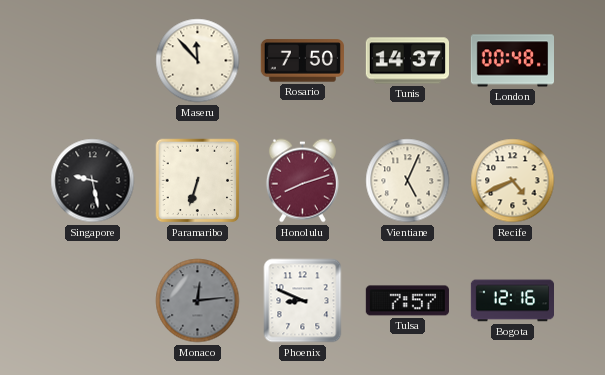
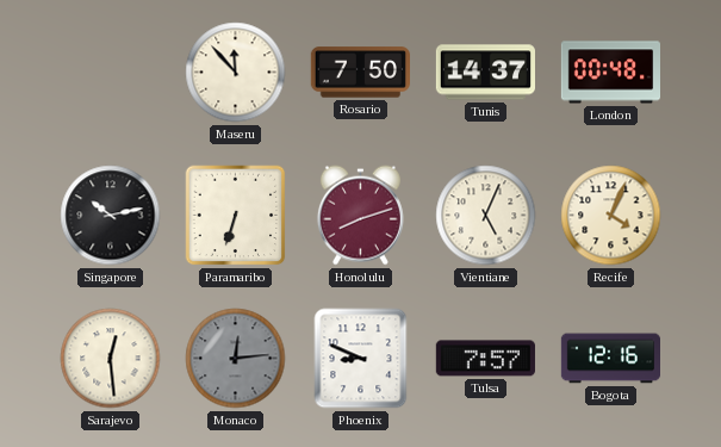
Singapore: 9:28 -> 10:13 (111, 216)
Recife: 4:41 -> 4:04 (611, 216)
Sarajevo: none -> 12:29 (111, 359)
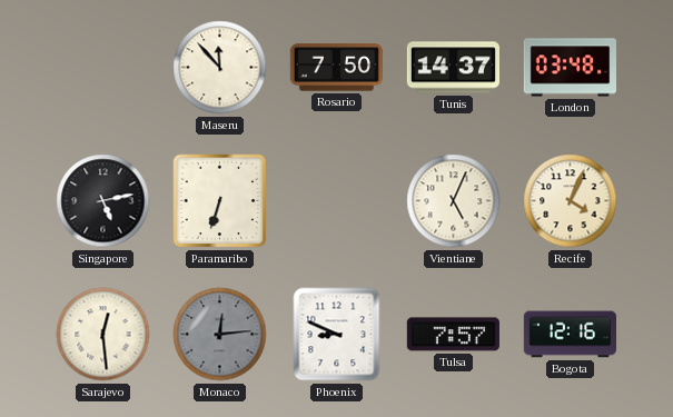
London: 00:48 -> 03:48 (570, 68)
Singapore: 10:13 -> 5:13 (103, 201)
Honolulu: 8:12 -> none (360, 216)
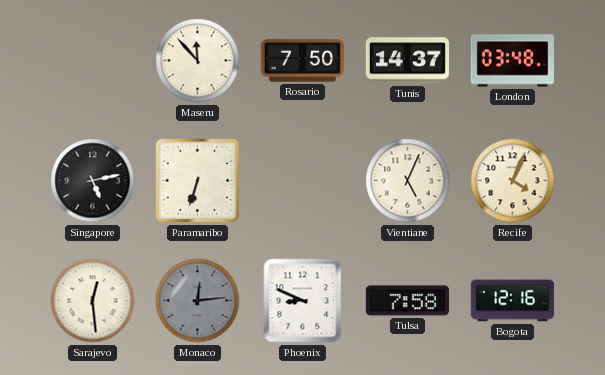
Tulsa: 7:57 -> 7:58 (407, 301)
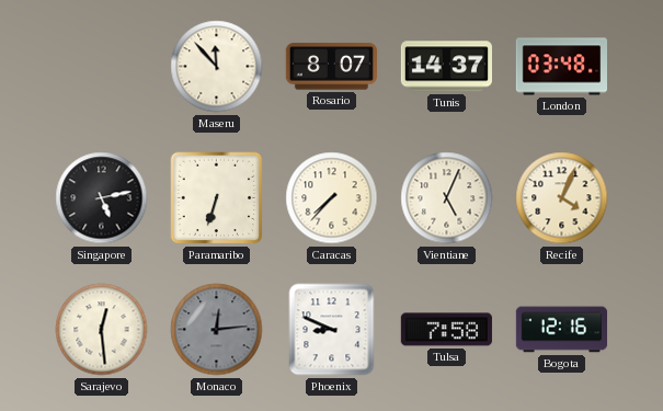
Rosario: 7:50 -> 8:07 (331, 67)
Caracas: none -> 7:37 (332, 198)
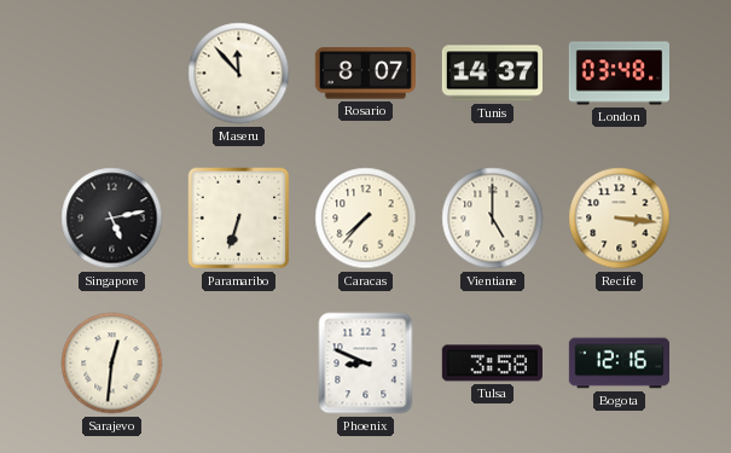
Vientiane: 5:04 -> 5:00 (493, 219)
Recife: 4:04 -> 3:16 (620, 219)
Sarajevo: 12:29 -> 12:31 (112, 364)
Monaco: 12:14 -> none (217, 330)
Tulsa: 7:58 -> 3:58 (492, 364)
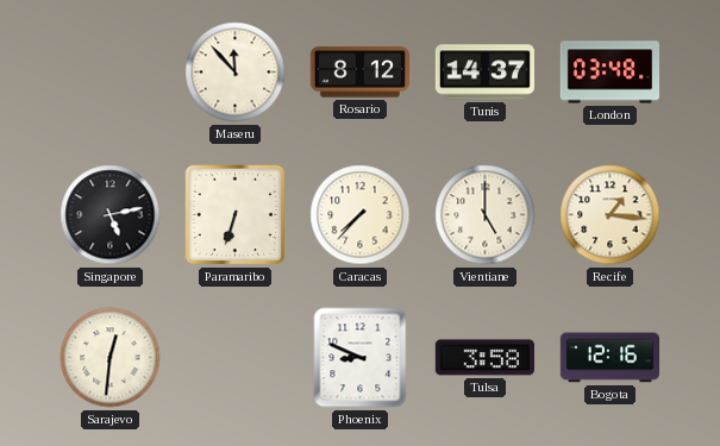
Rosario: 8:07 -> 8:12 (359, 73)
Recife: 3:16 -> 1:16 (611, 215)
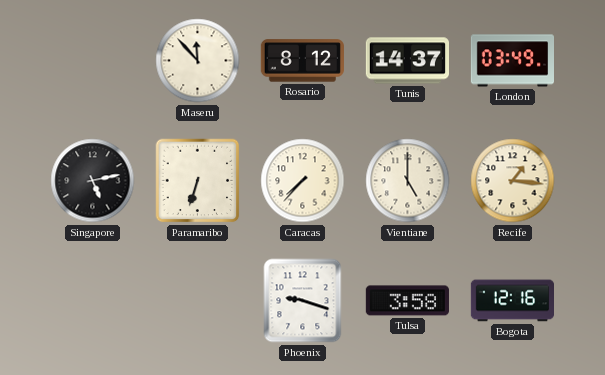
London: 03:48 -> 03:49 (512, 61)
Sarajevo: 12:31 -> none (111, 358)
Phoenix: 8:49 -> 9:18 (303, 301)
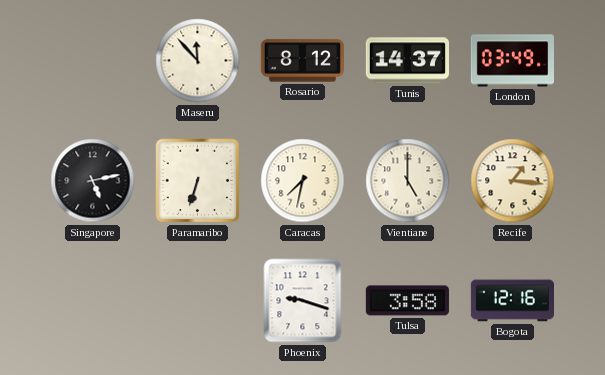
Caracas: 7:37 -> 7:32 (303, 181)
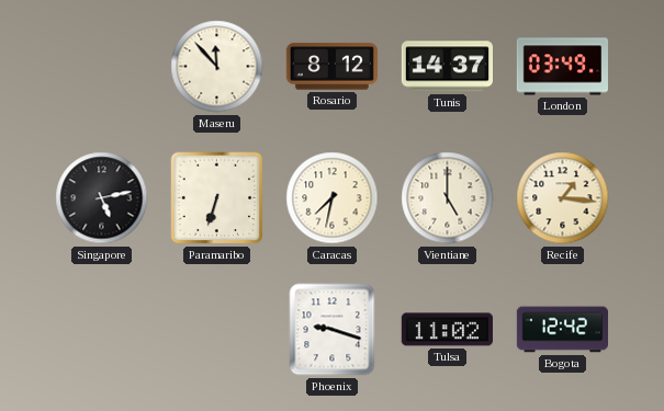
Tulsa: 3:58 -> 11:02 (447, 330)
Bogota: 12:16 -> 12:42 (562, 330)
